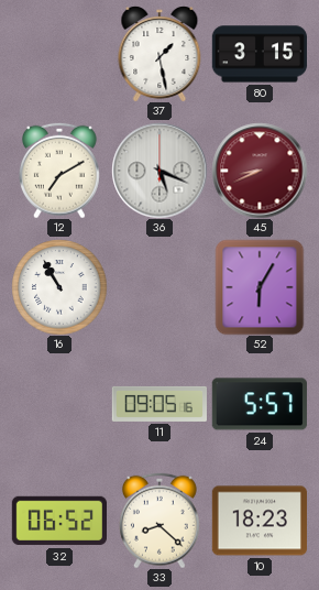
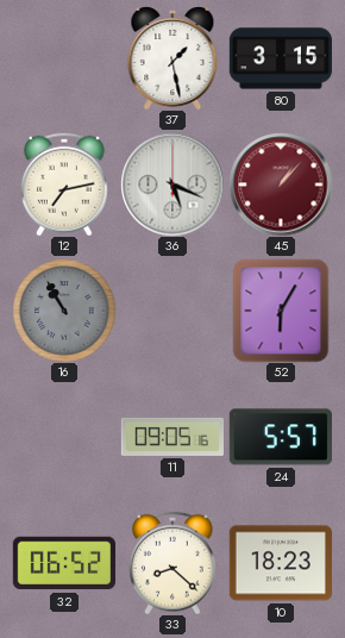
12: 7:10 -> 7:13 (64, 184)
45: 8:41 -> 1:07 (281, 184)
16 dial: white -> grey (64, 311)
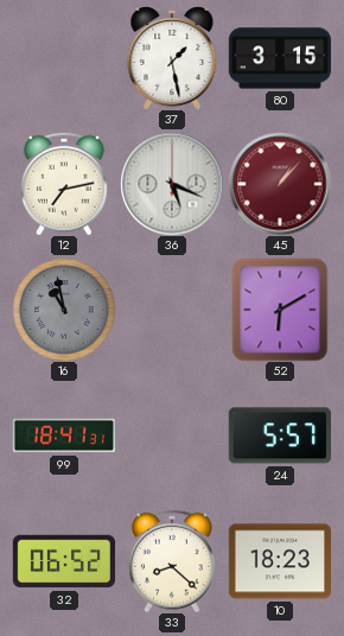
16: 10:55 -> 10:58 (64, 310)
52: 6:05 -> 6:10 (280, 310)
99: none -> 18:41 (63, 435)
11: 09:05 -> none (171, 437)
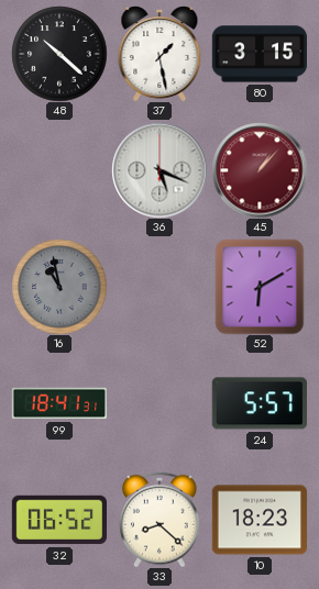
48: none -> 10:22 (59, 54)
12: 7:13 -> none (64, 184)
